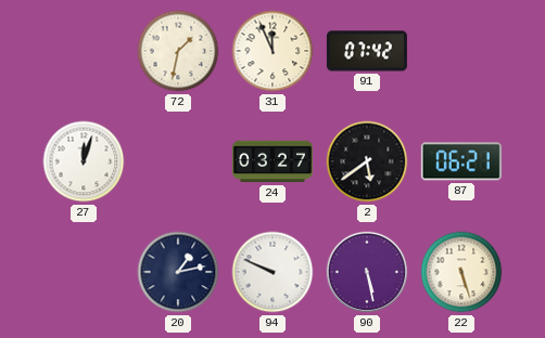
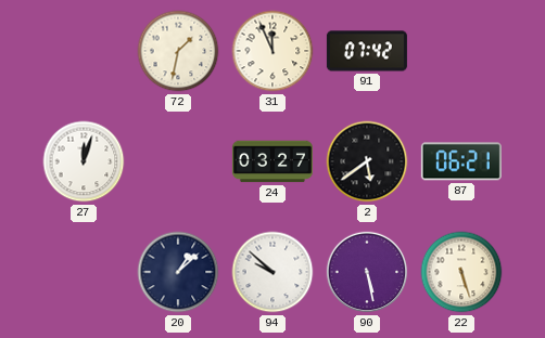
20: 1:13 -> 1:08 (178, 272)
94: 9:49 -> 9:52 (272, 272)
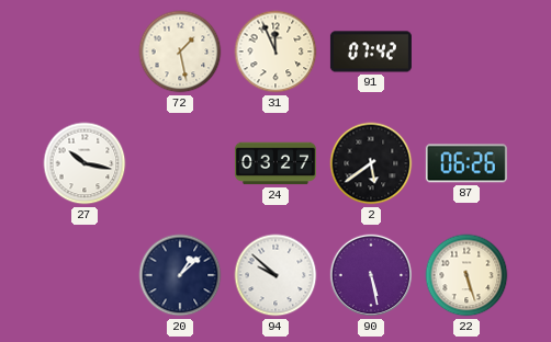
72: 1:32 -> 1:28 (180, 52)
27: 12:03 -> 10:17 (85, 163)
87: 06:21 -> 06:26 (466, 163)
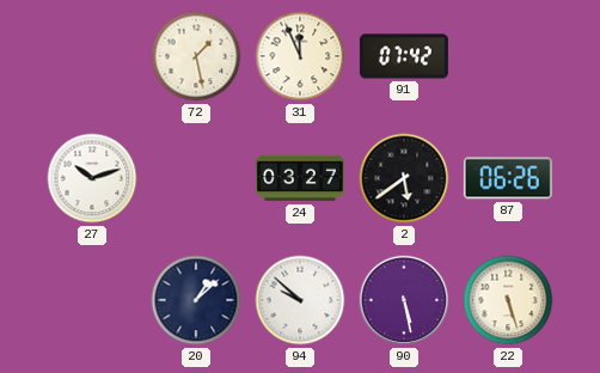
27: 10:17 -> 10:12 (92, 178)
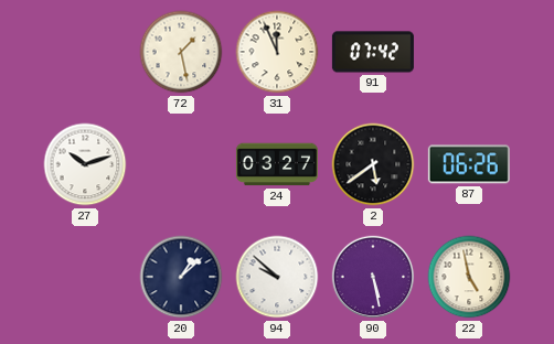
22: 5:27 -> 4:58 (469, 277)
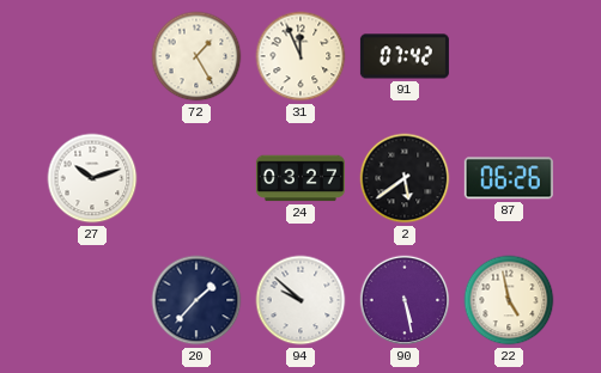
72: 1:28 -> 1:25 (196, 56)
20: 1:08 -> 1:37 (196, 300)
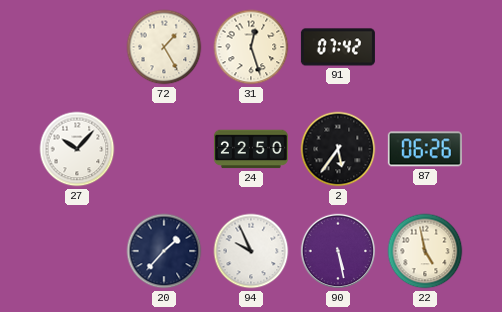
31: 11:56 -> 12:27 (251, 47)
27: 10:12 -> 10:07 (77, 149)
24: 03:27 -> 22:50 (251, 149)
2: 5:39 -> 5:36 (338, 149)
94: 9:52 -> 9:56 (251, 251)
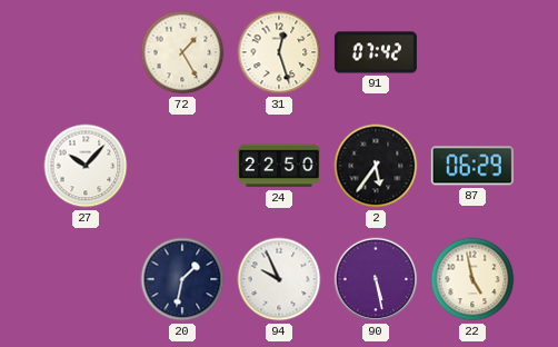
87: 06:26 -> 06:29 (472, 166)
20: 1:37 -> 1:32 (182, 279)
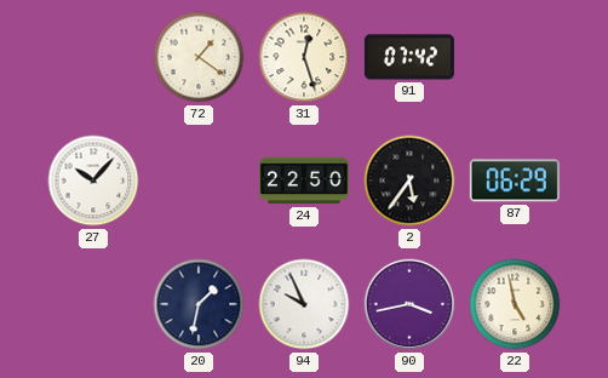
72: 1:25 -> 1:21 (199, 57)
90: 5:28 -> 3:43 (409, 304)
